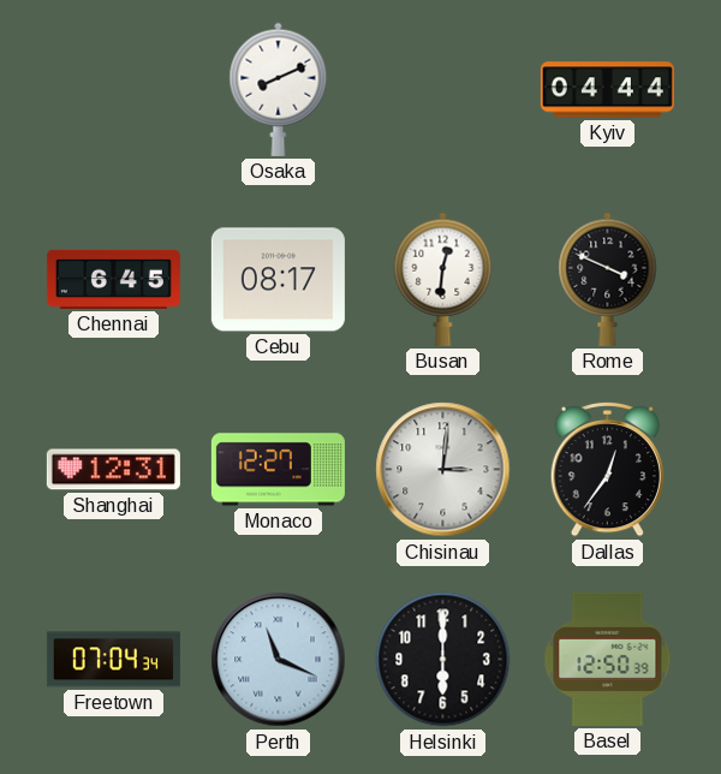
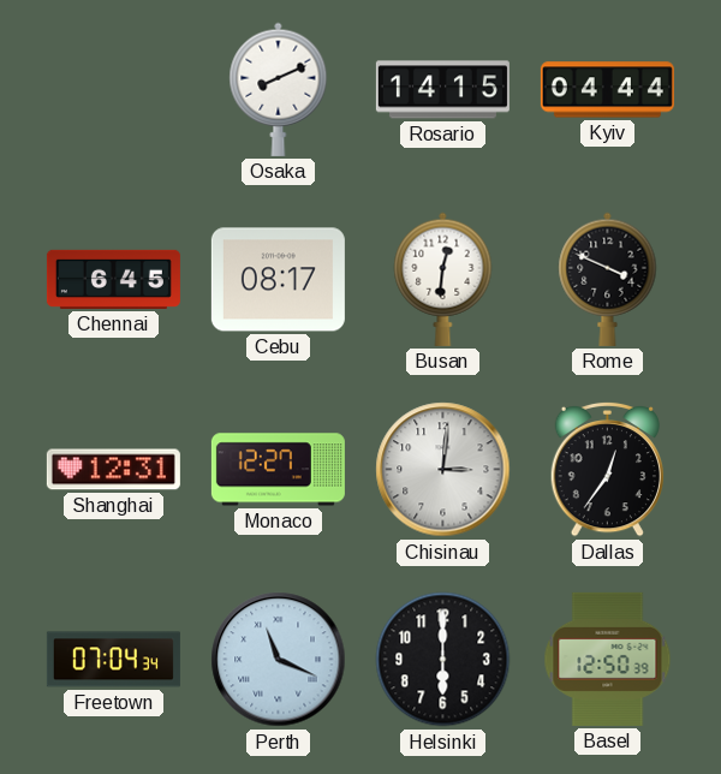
Rosario: none -> 14:15 (442, 90)
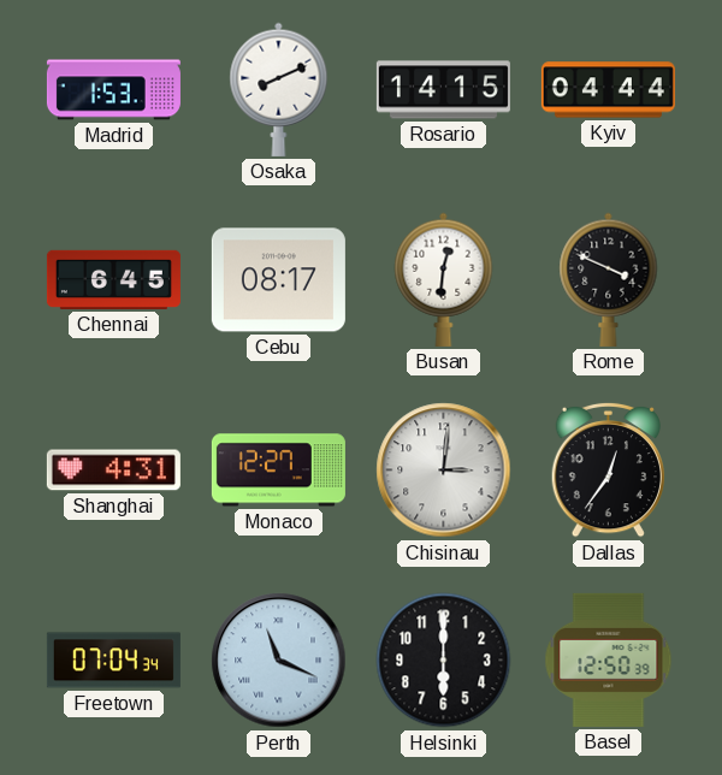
Madrid: none -> 1:53 (113, 90)
Shanghai: 12:31 -> 4:31 (113, 471)
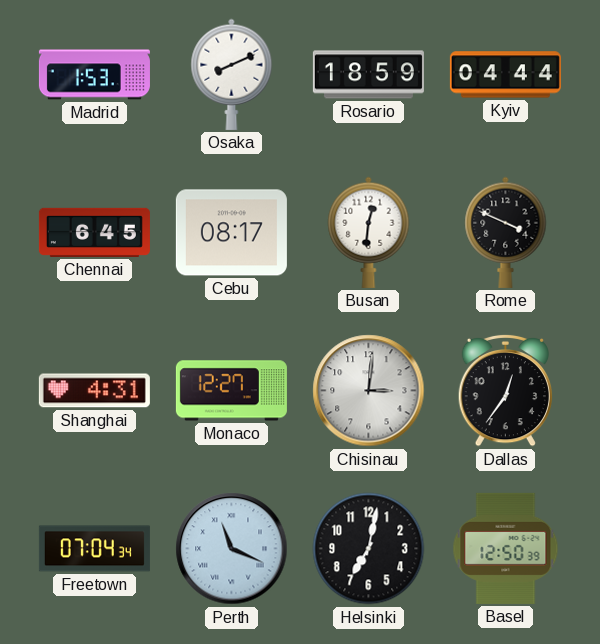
Rosario: 14:15 -> 18:59 (368, 75)
Helsinki: 6:00 -> 7:02 (369, 549)
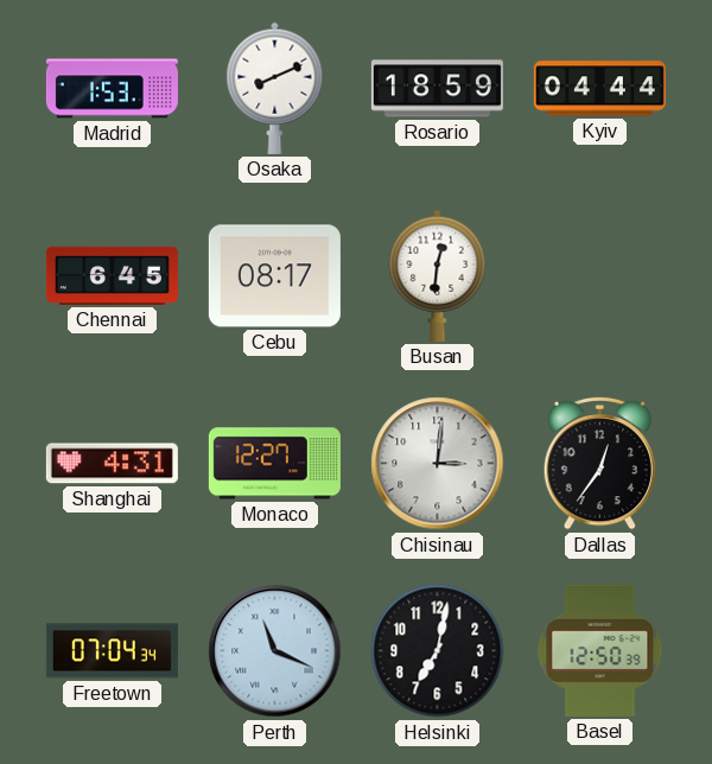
Rome: 3:49 -> none (506, 232)
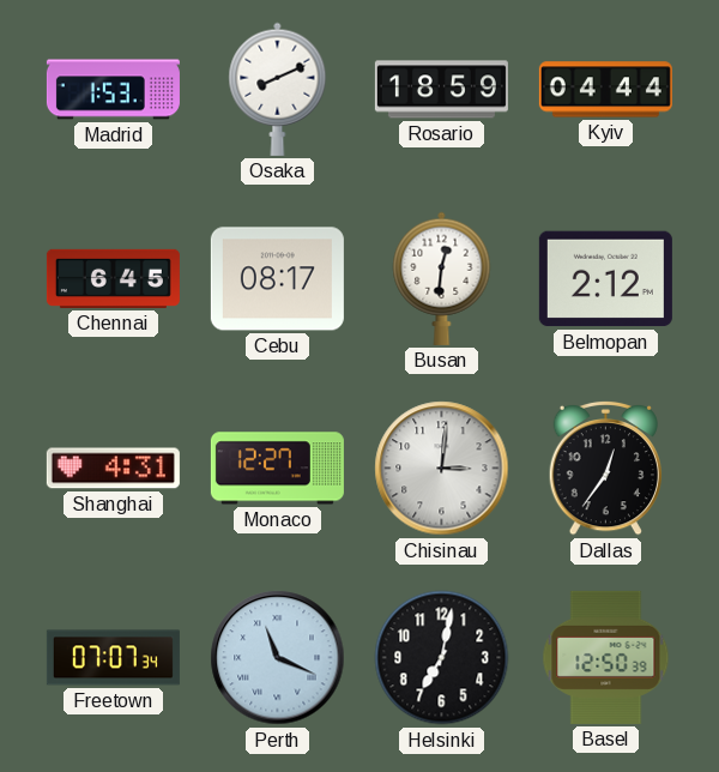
Belmopan: none -> 2:12 (605, 279)
Freetown: 07:04 -> 07:07 (113, 658)
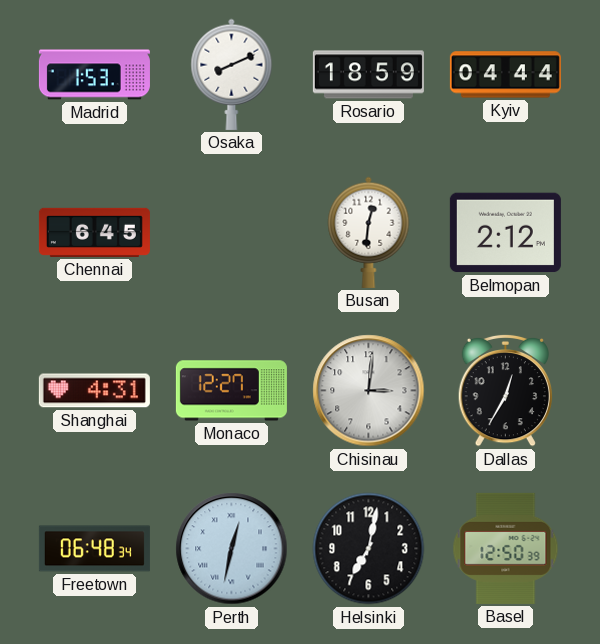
Cebu: 08:17 -> none (277, 279)
Dallas: 12:36 -> 12:35 (505, 390)
Freetown: 07:07 -> 06:48 (94, 549)
Perth: 11:19 -> 12:32 (232, 549)
